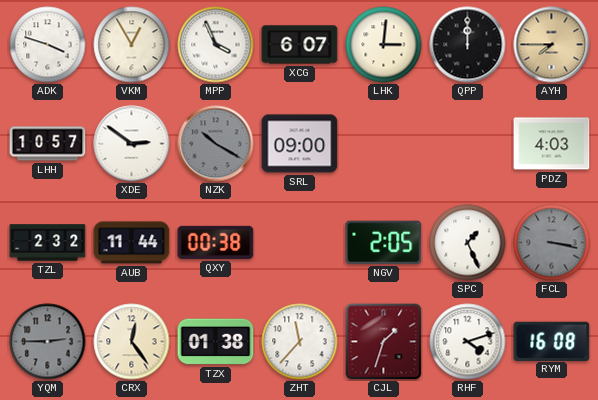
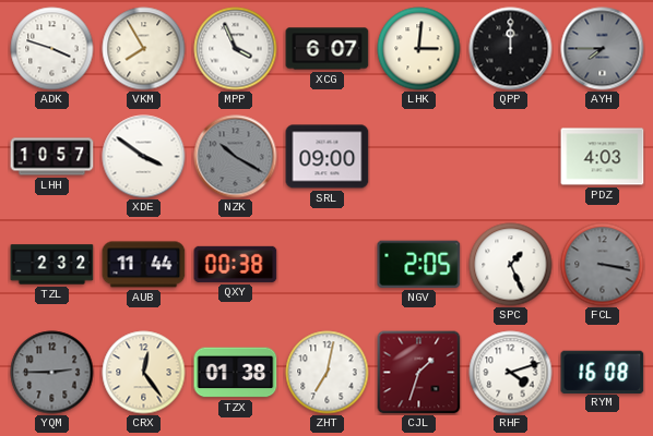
VKM: 12:55 -> 7:55 (144, 49)
AYH dial: champagne -> grey (603, 49)
XDE: 2:51 -> 3:51 (144, 157)
ZHT: 11:37 -> 7:02 (328, 373)
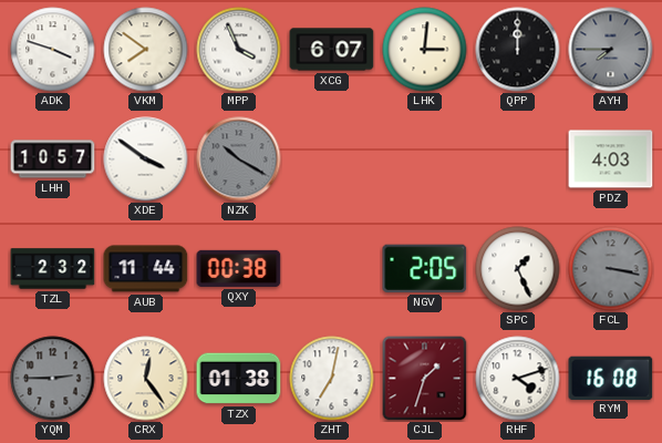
VKM: 7:55 -> 7:51 (146, 50)
SRL: 09:00 -> none (328, 157)
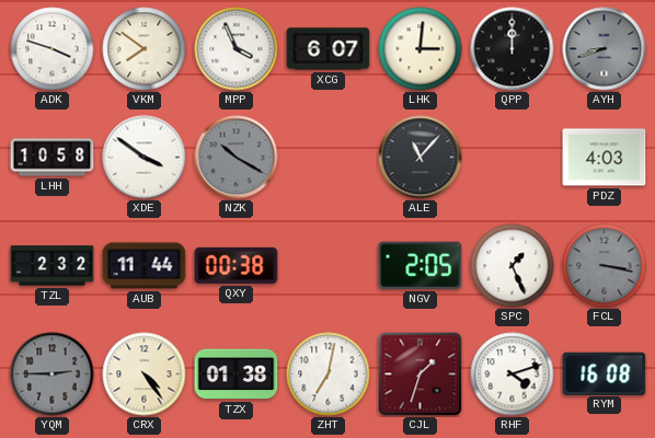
AYH: 7:45 -> 8:42 (605, 49)
LHH: 10:57 -> 10:58 (53, 158)
ALE: none -> 11:07 (421, 158)
CRX: 12:24 -> 4:24 (145, 374)
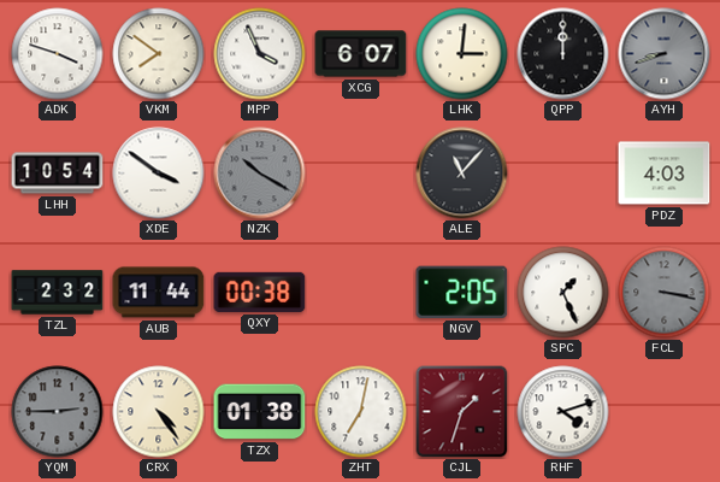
LHH: 10:58 -> 10:54 (58, 174)
RYM: 16:08 -> none (605, 373)
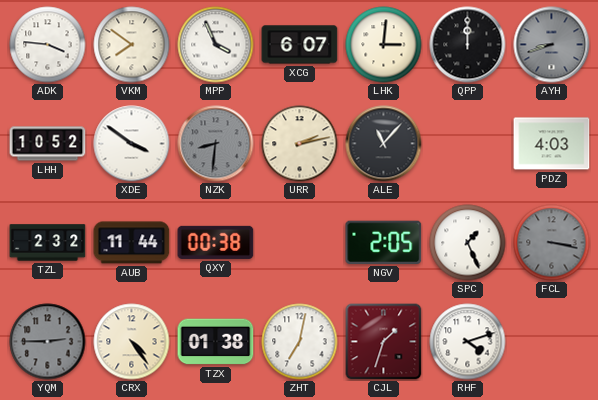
ADK: 3:48 -> 3:46 (48, 45)
LHH: 10:54 -> 10:52 (48, 144)
NZK: 10:20 -> 8:31 (216, 144)
URR: none -> 2:13 (300, 144)
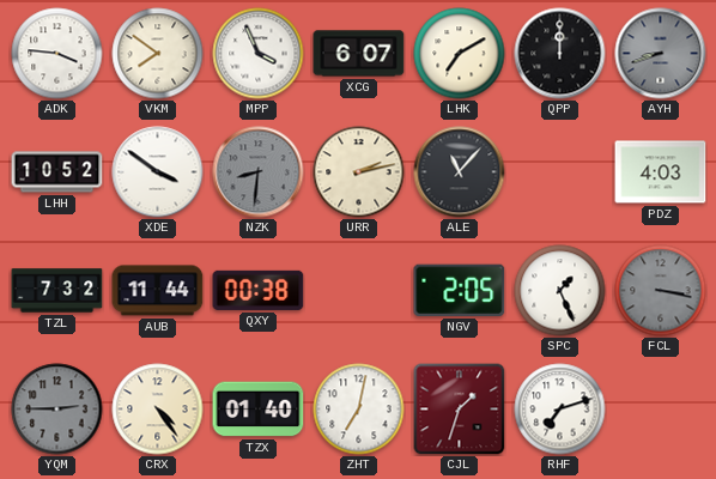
LHK: 3:01 -> 7:10 (460, 54)
TZL: 2:32 -> 7:32 (57, 291)
TZX: 01:38 -> 01:40 (259, 410)
RHF: 4:12 -> 7:12 (560, 410)
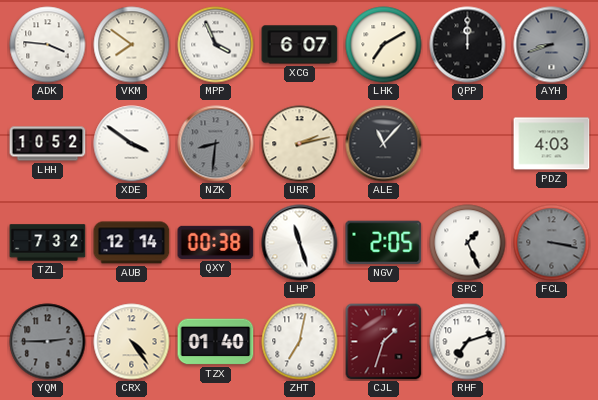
AUB: 11:44 -> 12:14 (132, 243)
LHP: none -> 11:27 (300, 243)
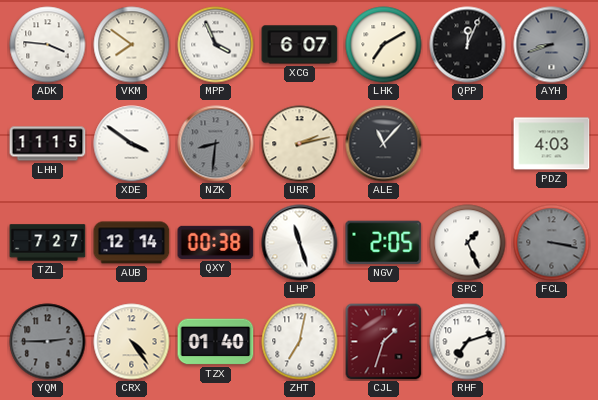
QPP: 12:00 -> 12:04 (468, 45)
LHH: 10:52 -> 11:15 (48, 144)
TZL: 7:32 -> 7:27 (48, 243)
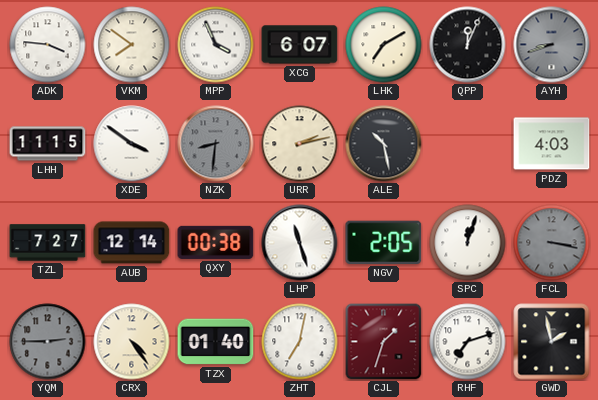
ALE: 11:07 -> 10:28 (384, 144)
SPC: 1:26 -> 12:03 (468, 243)
GWD: none -> 1:58 (552, 342)
